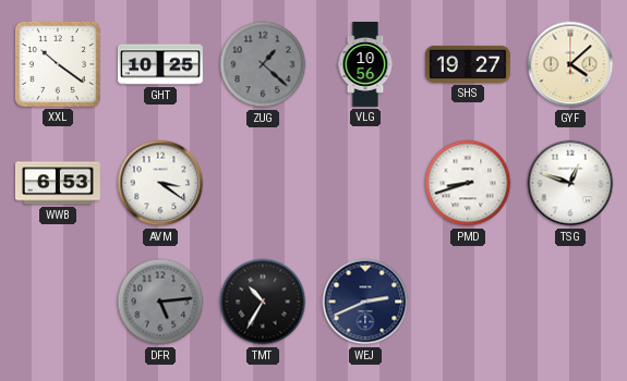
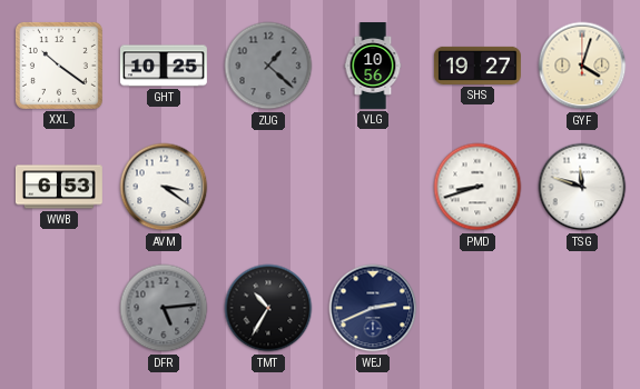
GYF: 4:08 -> 4:03 (582, 66)
TSG: 12:48 -> 11:48 (582, 187)
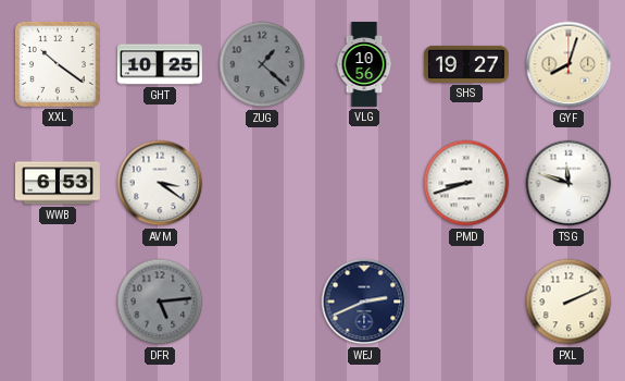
GYF: 4:03 -> 8:03 (568, 64)
TMT: 10:35 -> none (268, 308)
PXL: none -> 2:11 (568, 302)
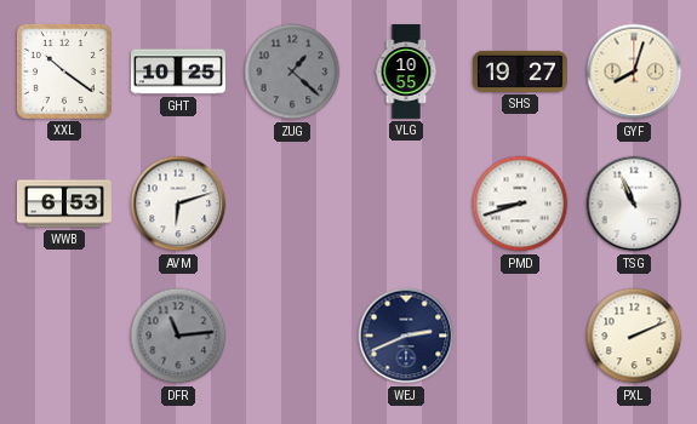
VLG: 10:56 -> 10:55 (406, 73)
AVM: 3:21 -> 6:12 (178, 204)
TSG: 11:48 -> 10:56 (634, 204)
DFR: 5:14 -> 11:14 (178, 336)
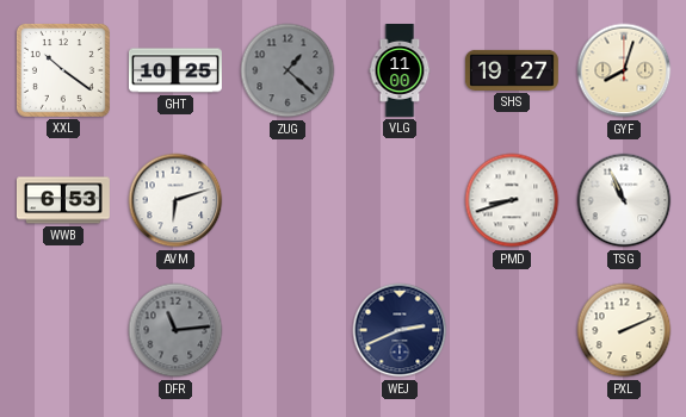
VLG: 10:55 -> 11:00 (400, 71)
